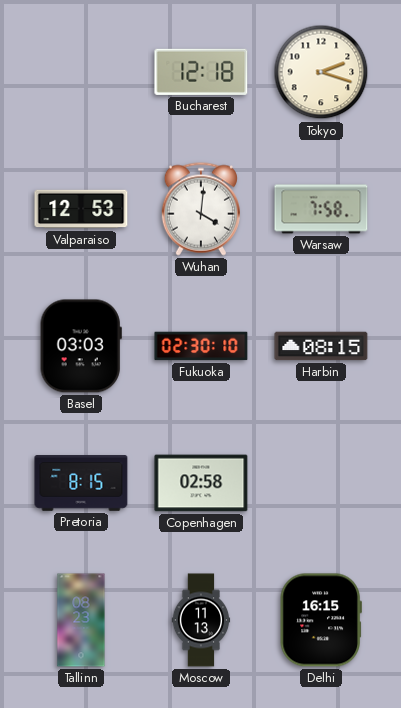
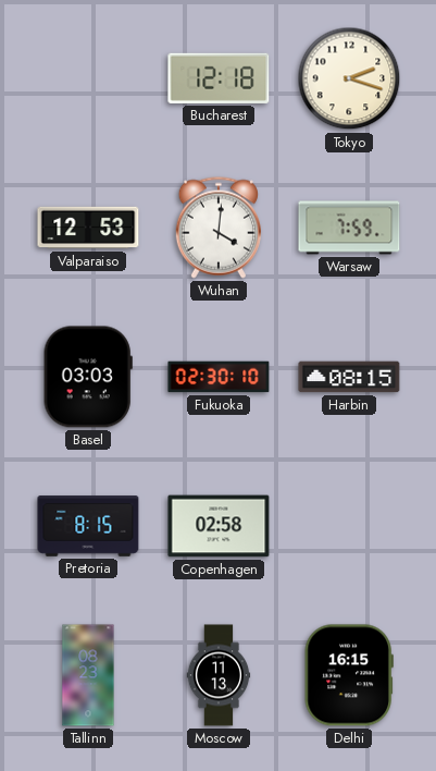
Warsaw: 7:58 -> 7:59 (349, 228)
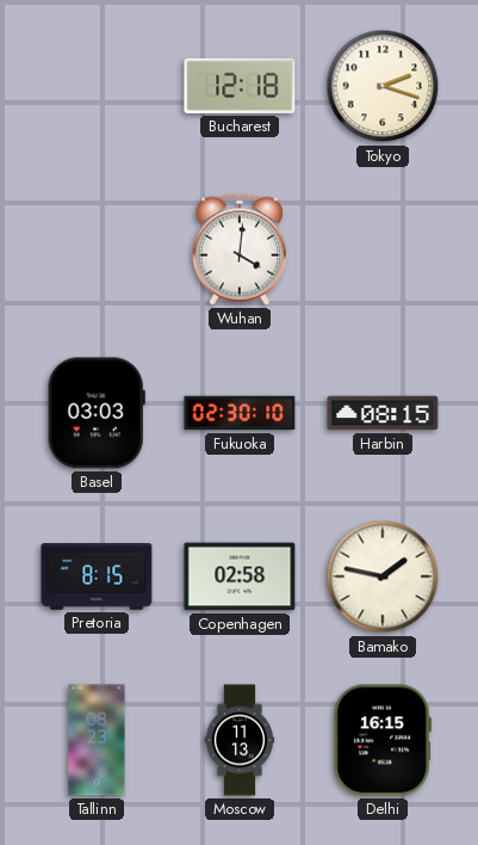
Valparaiso: 12:53 -> none (88, 228)
Warsaw: 7:59 -> none (349, 228)
Bamako: none -> 1:47 (383, 576)
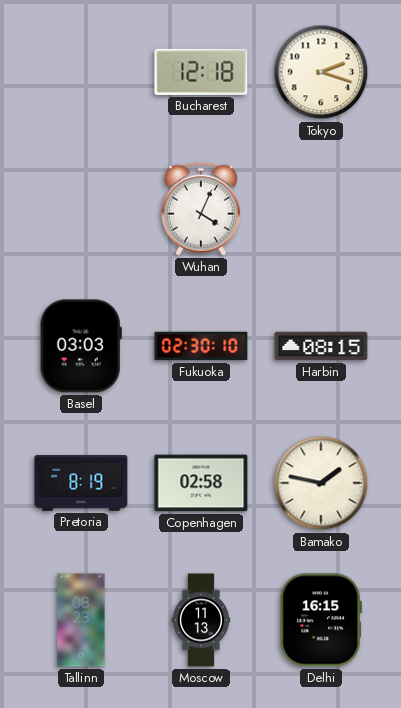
Wuhan: 4:01 -> 4:04 (200, 209)
Pretoria: 8:15 -> 8:19 (81, 483)
